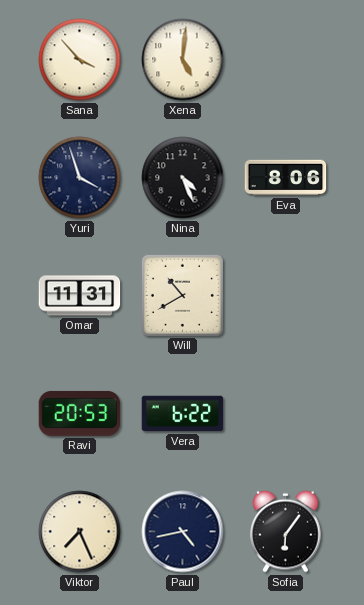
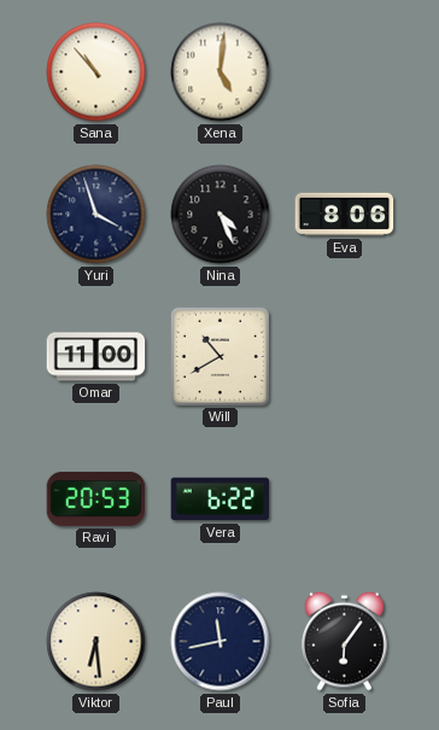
Sana: 3:53 -> 10:53 (96, 72)
Omar: 11:31 -> 11:00 (96, 357)
Viktor: 7:26 -> 6:29 (96, 642)
Paul: 4:43 -> 11:43 (221, 642)
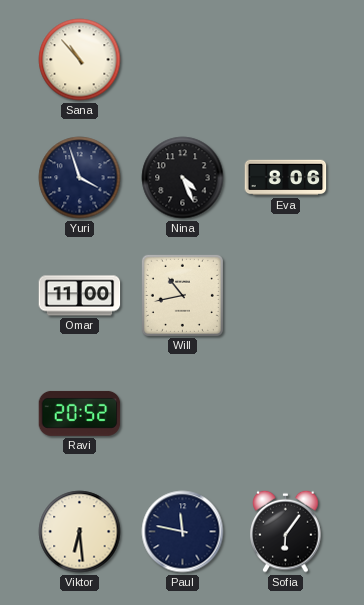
Xena: 5:01 -> none (221, 72)
Will: 10:40 -> 10:43 (182, 295)
Ravi: 20:53 -> 20:52 (80, 413)
Vera: 6:22 -> none (221, 500)
Paul: 11:43 -> 11:47 (183, 532)
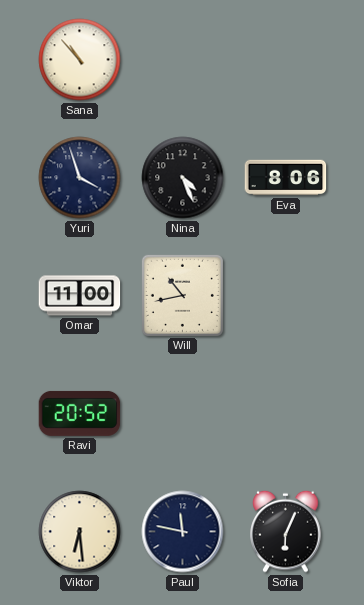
Sofia: 6:06 -> 6:04 (286, 531)
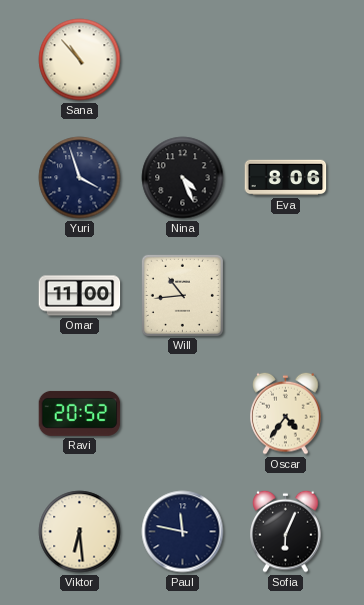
Will: 10:43 -> 10:44 (182, 295)
Oscar: none -> 4:36 (286, 413)
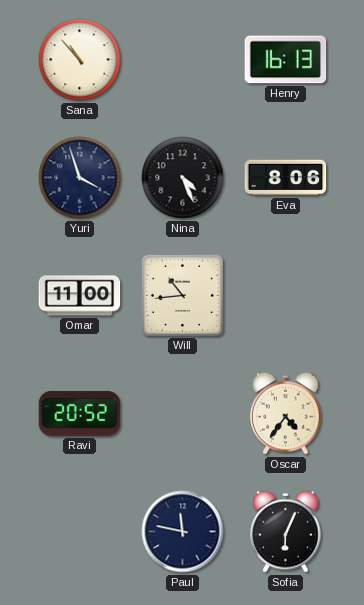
Henry: none -> 16:13 (286, 60)
Viktor: 6:29 -> none (80, 532)
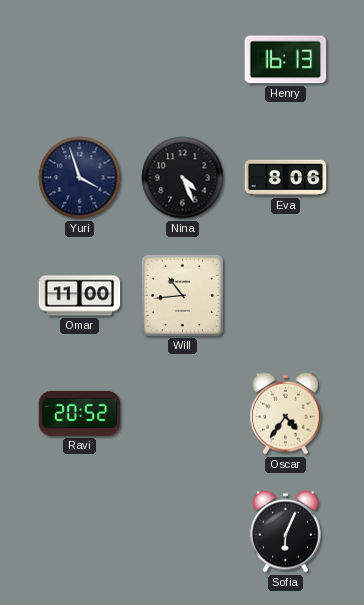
Sana: 10:53 -> none (80, 60)
Paul: 11:47 -> none (183, 532)
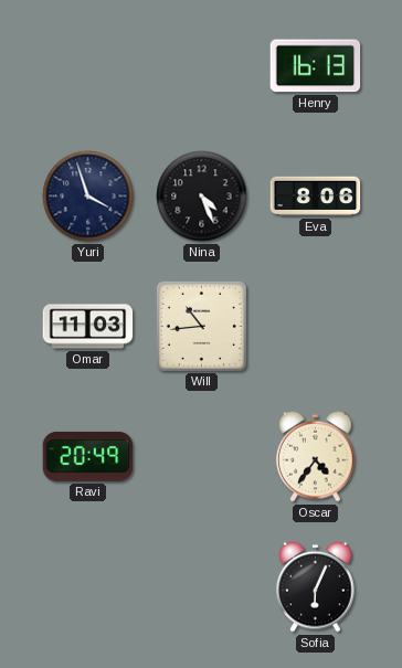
Omar: 11:00 -> 11:03 (88, 327)
Ravi: 20:52 -> 20:49 (88, 456)
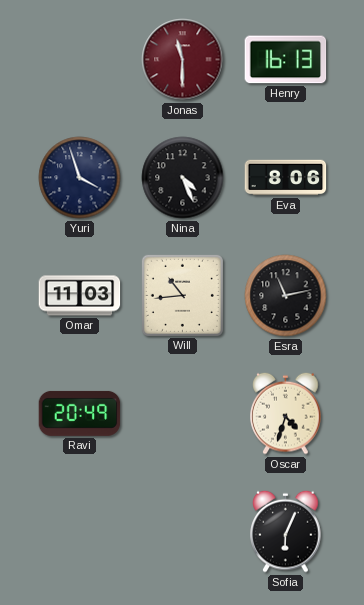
Jonas: none -> 11:30 (183, 60)
Esra: none -> 11:13 (286, 296)
Oscar: 4:36 -> 4:33 (286, 413)
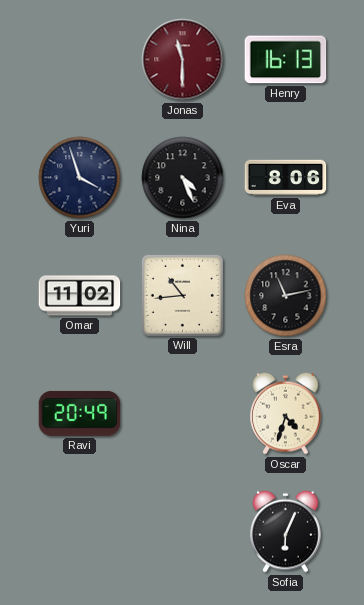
Omar: 11:03 -> 11:02 (80, 296)
